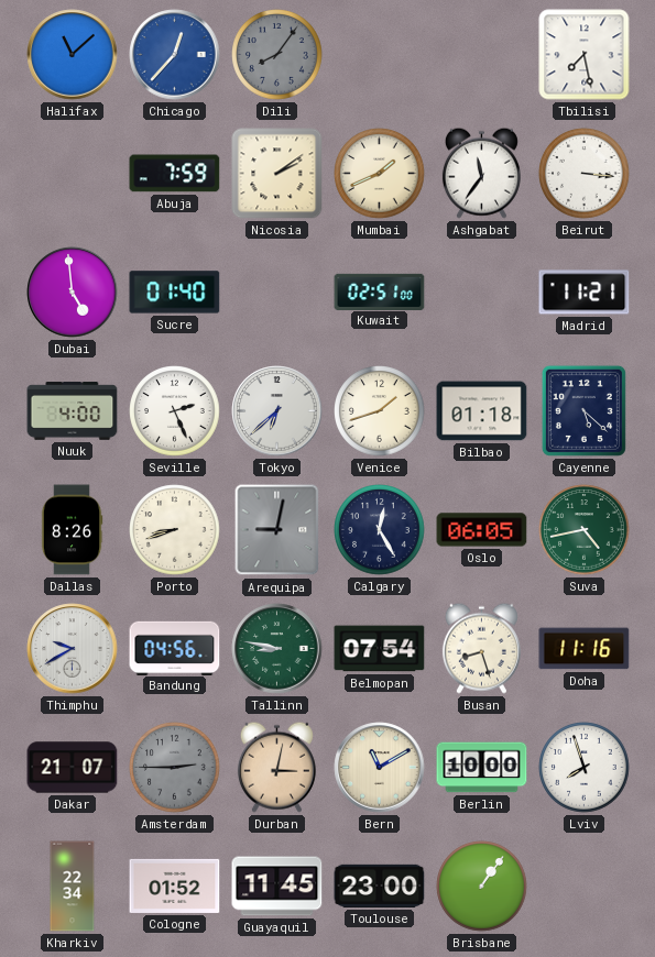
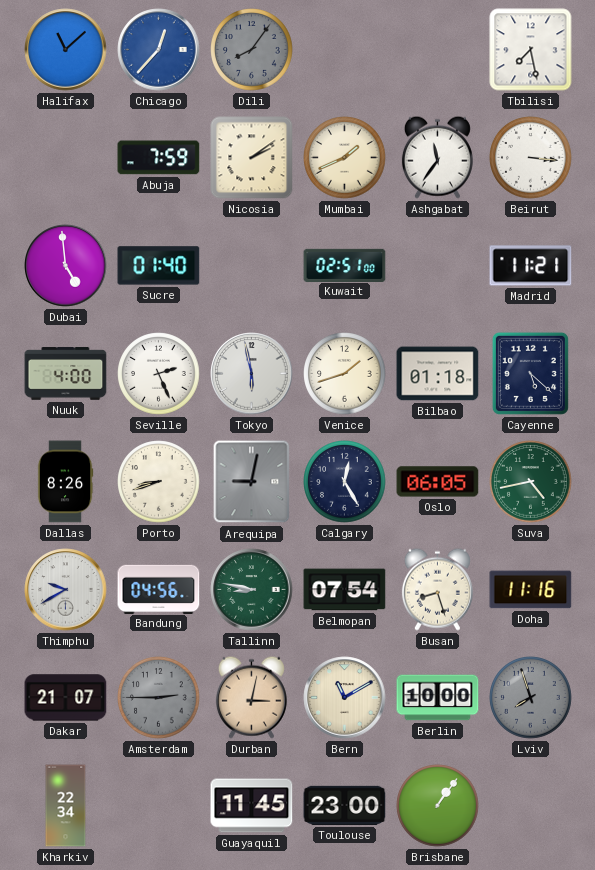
Tokyo: 6:38 -> 5:58 (252, 374)
Lviv dial: white -> grey (531, 698)
Cologne: 01:52 -> none (175, 886)
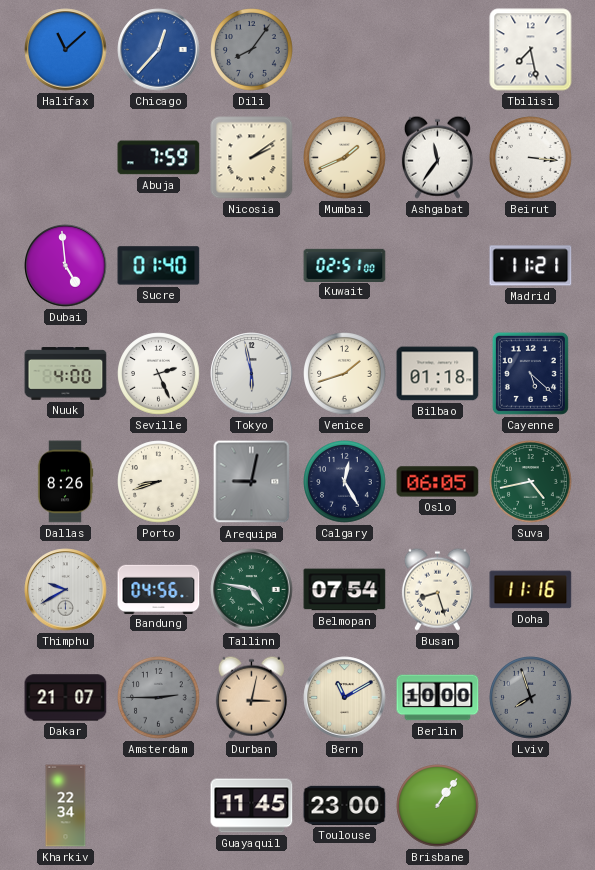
Tallinn: 8:47 -> 4:47 (252, 590)
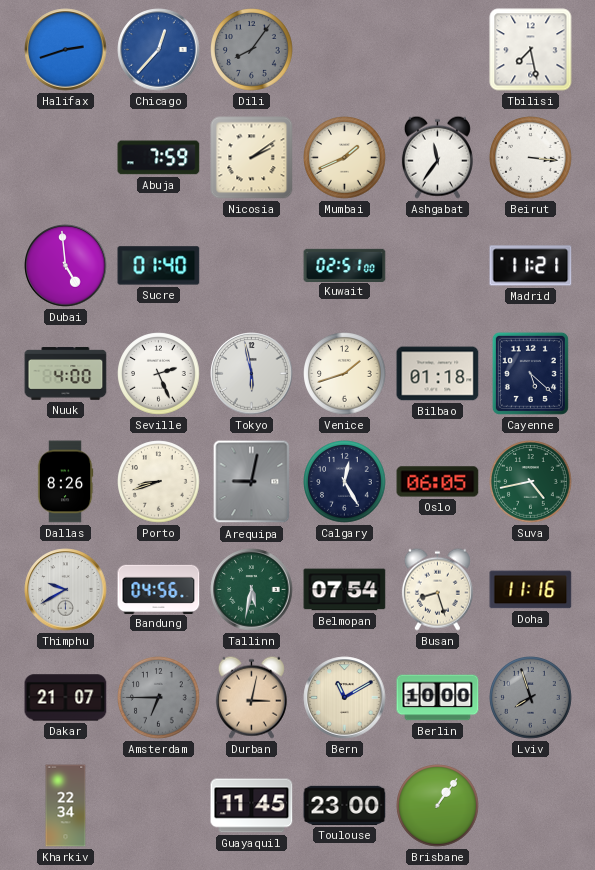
Halifax: 11:08 -> 2:42 (66, 50)
Tallinn: 4:47 -> 5:32 (252, 590)
Amsterdam: 2:45 -> 6:45 (159, 698)
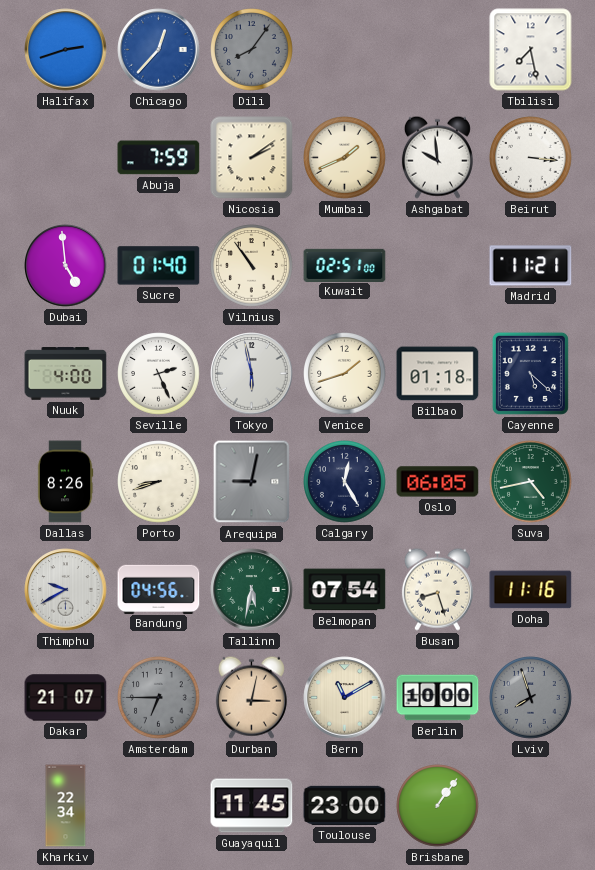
Ashgabat: 11:36 -> 9:59 (437, 157)
Vilnius: none -> 10:54 (252, 266)
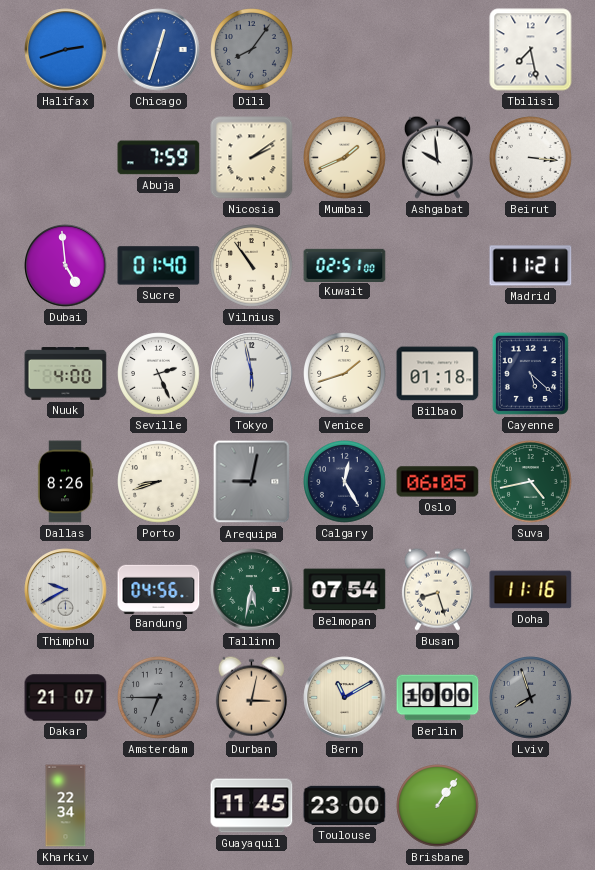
Chicago: 12:37 -> 12:33 (159, 50)
